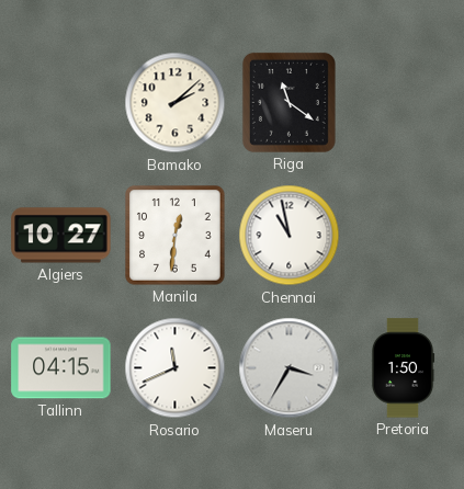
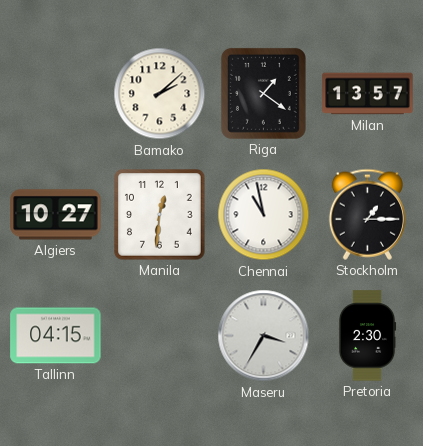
Riga: 11:21 -> 1:21 (263, 93)
Milan: none -> 13:57 (368, 94)
Stockholm: none -> 1:15 (367, 214)
Rosario: 11:41 -> none (176, 368)
Pretoria: 1:50 -> 2:30 (367, 336)
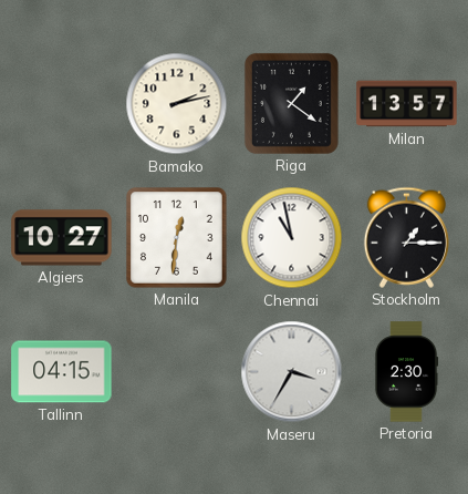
Bamako: 2:08 -> 2:13 (177, 104)
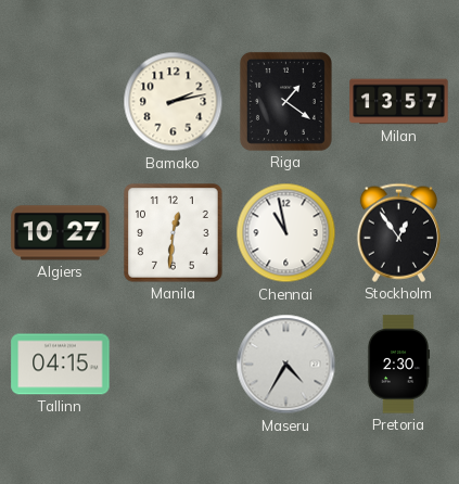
Stockholm: 1:15 -> 12:54 (398, 232)
Maseru: 3:35 -> 4:35 (286, 365)
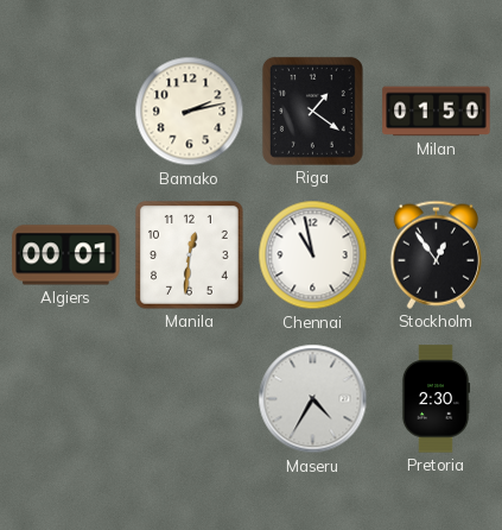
Milan: 13:57 -> 01:50 (437, 112)
Algiers: 10:27 -> 00:01 (66, 255)
Tallinn: 04:15 -> none (61, 365)
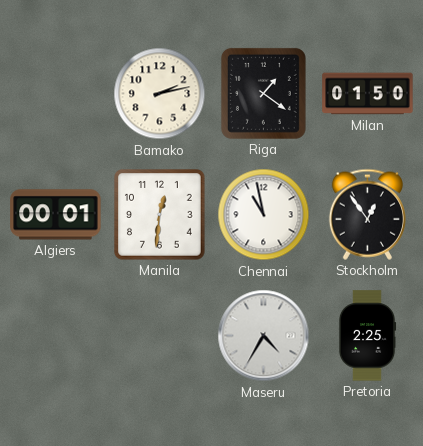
Pretoria: 2:30 -> 2:25 (367, 336)
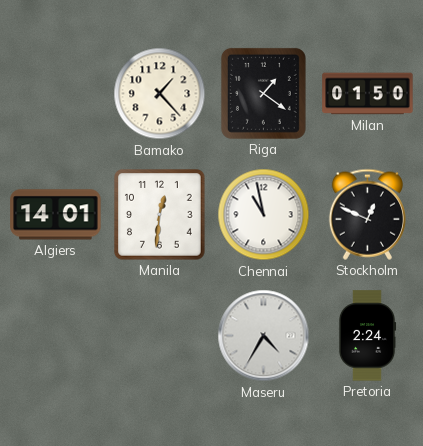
Bamako: 2:13 -> 1:23 (160, 94)
Algiers: 00:01 -> 14:01 (56, 215)
Stockholm: 12:54 -> 12:49 (367, 214)
Pretoria: 2:25 -> 2:24 (367, 336)
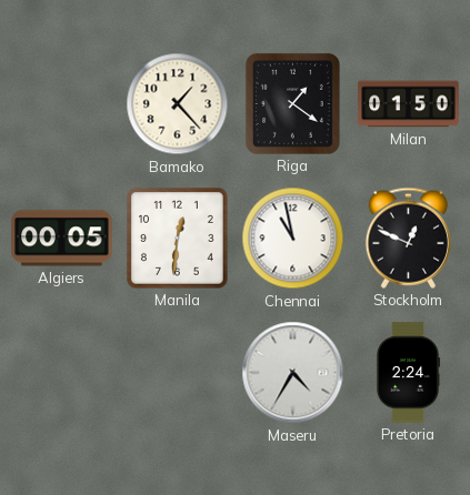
Algiers: 14:01 -> 00:05 (62, 239)
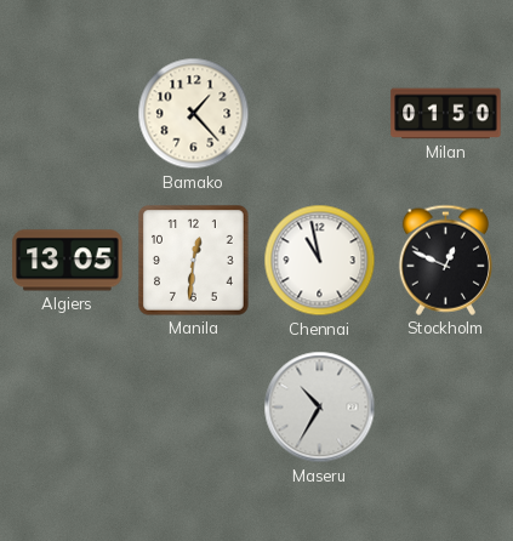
Riga: 1:21 -> none (292, 103)
Algiers: 00:05 -> 13:05 (68, 261)
Maseru: 4:35 -> 10:35 (320, 408)
Pretoria: 2:24 -> none (408, 373)
